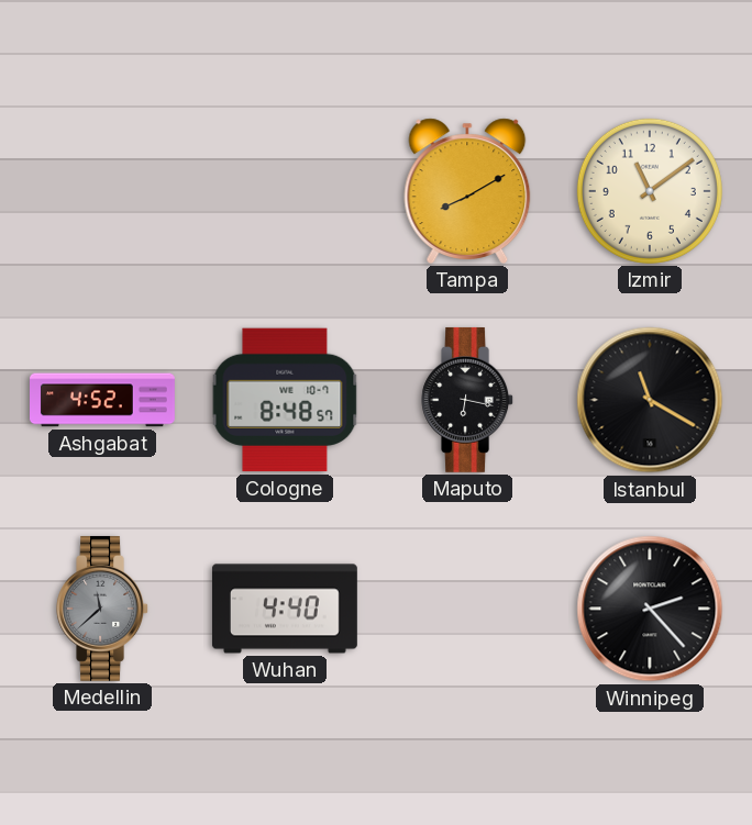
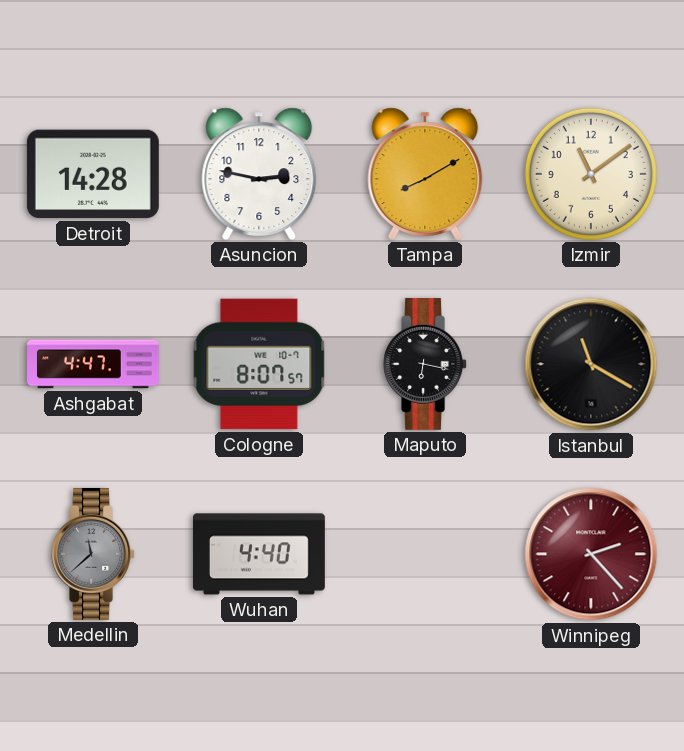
Detroit: none -> 14:28 (93, 174)
Asuncion: none -> 2:47 (259, 174)
Ashgabat: 4:52 -> 4:47 (94, 364)
Cologne: 8:48 -> 8:07 (259, 364)
Winnipeg dial: black -> burgundy (591, 554)
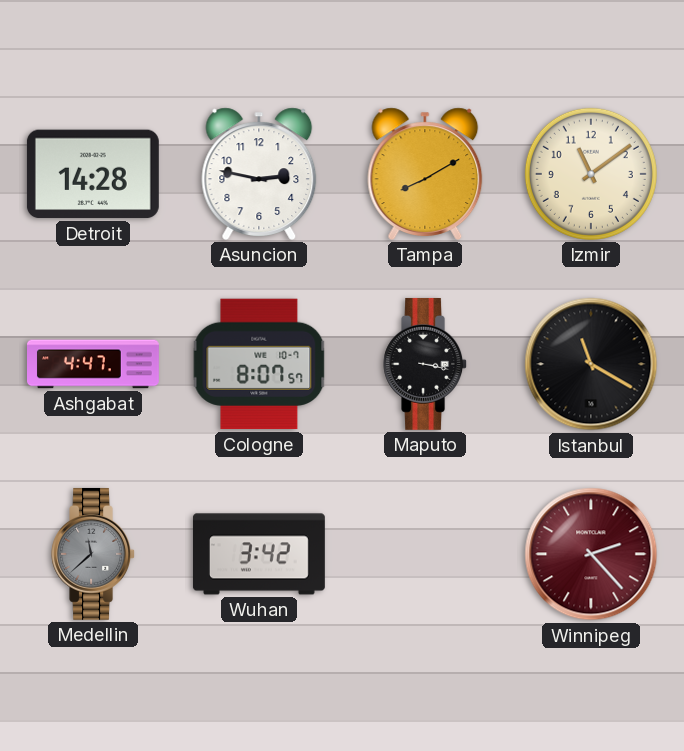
Maputo: 6:17 -> 3:17 (425, 364)
Wuhan: 4:40 -> 3:42 (259, 554)
